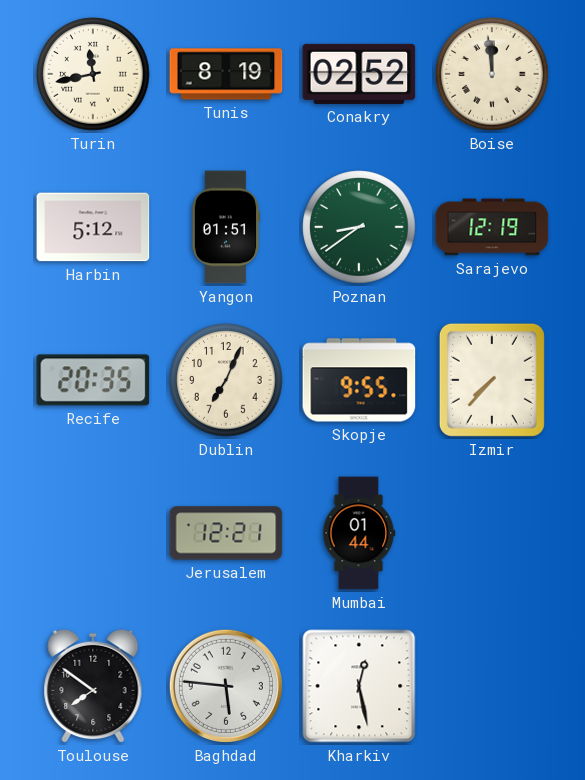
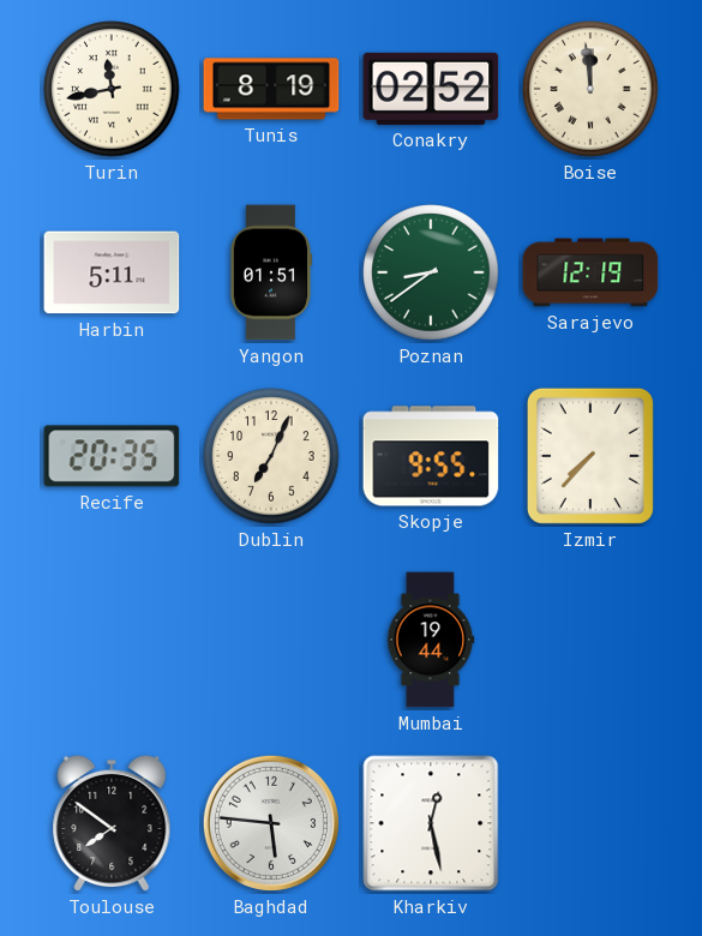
Harbin: 5:12 -> 5:11 (112, 272)
Jerusalem: 12:21 -> none (226, 533)
Mumbai: 01:44 -> 19:44 (431, 640)
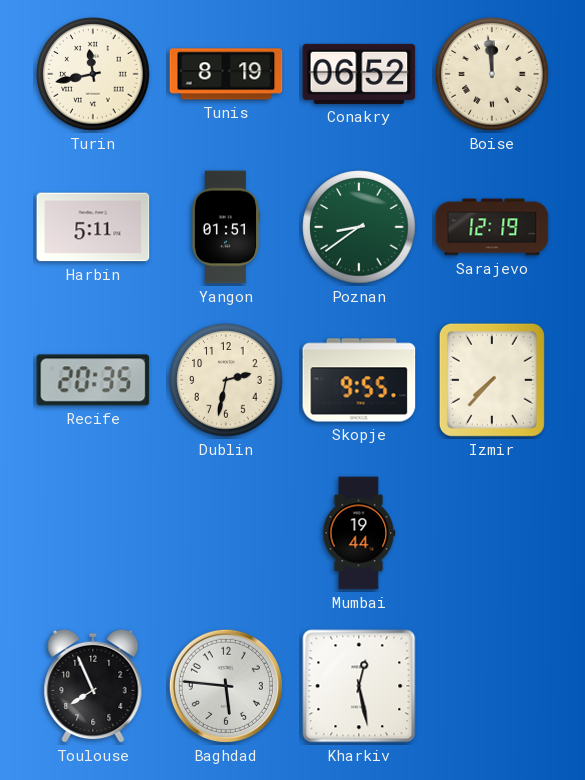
Conakry: 02:52 -> 06:52 (359, 74)
Dublin: 7:04 -> 2:32 (226, 380)
Toulouse: 7:51 -> 7:56 (93, 686)
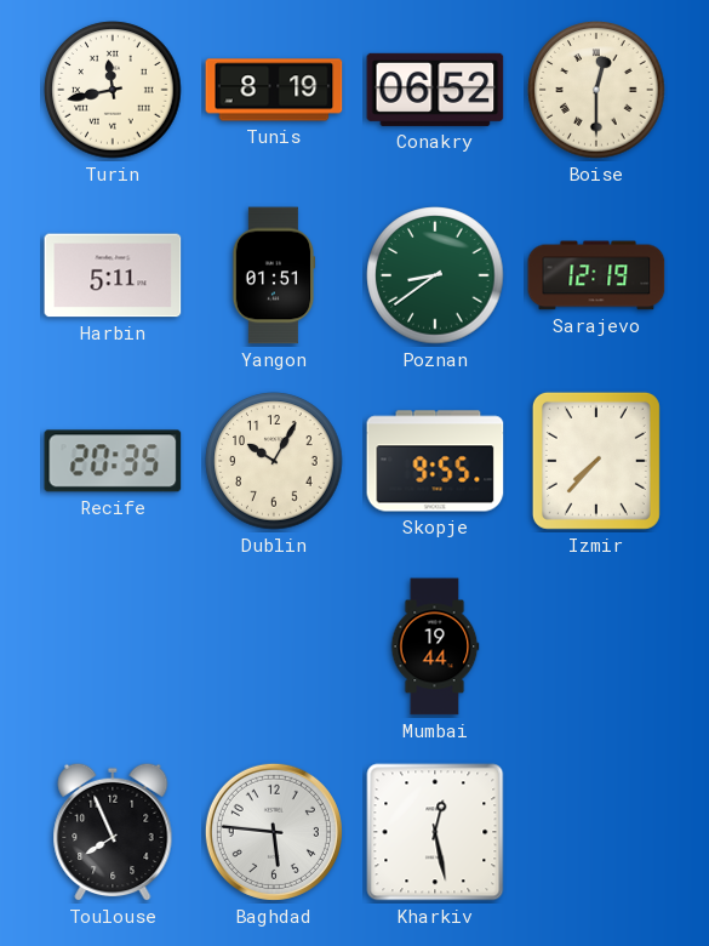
Boise: 11:59 -> 12:30 (596, 90)
Dublin: 2:32 -> 10:05 (274, 461)
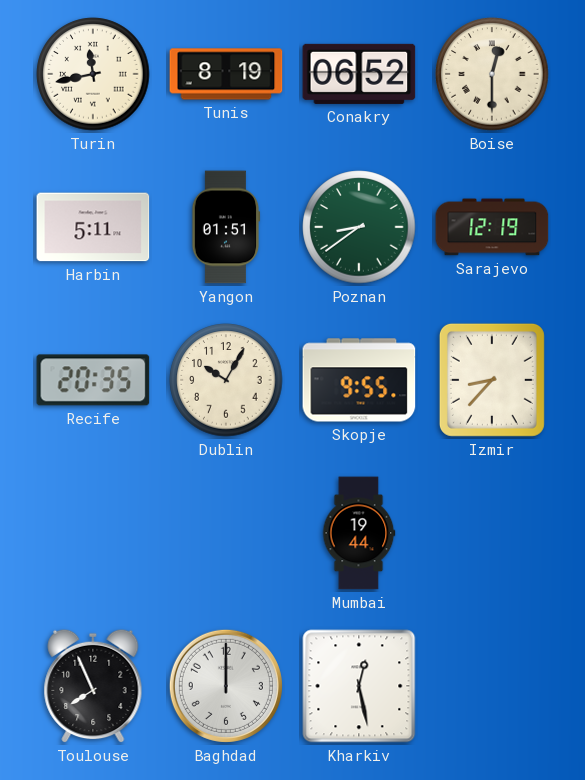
Izmir: 7:37 -> 8:37 (492, 380)
Baghdad: 5:46 -> 12:00 (226, 686)
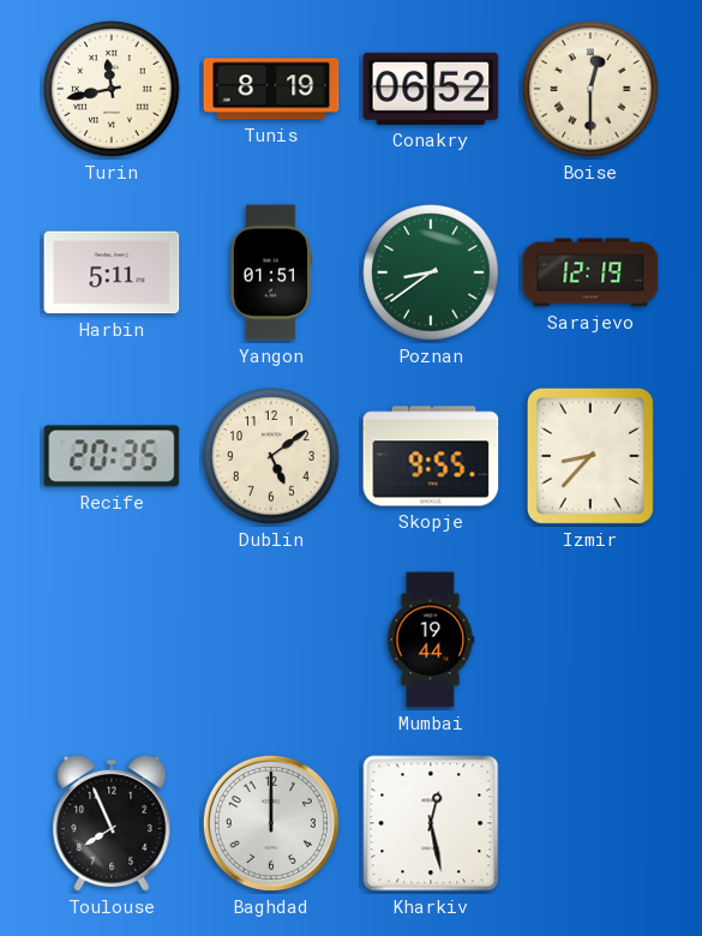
Dublin: 10:05 -> 5:09 (271, 456)
